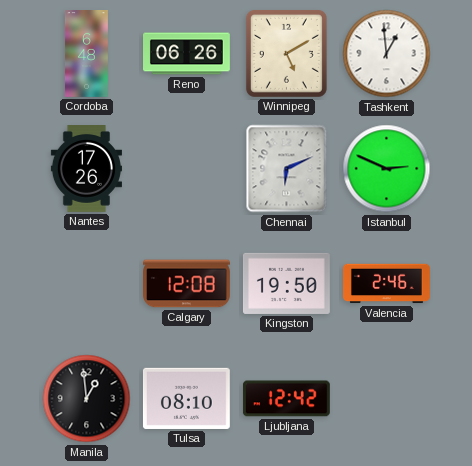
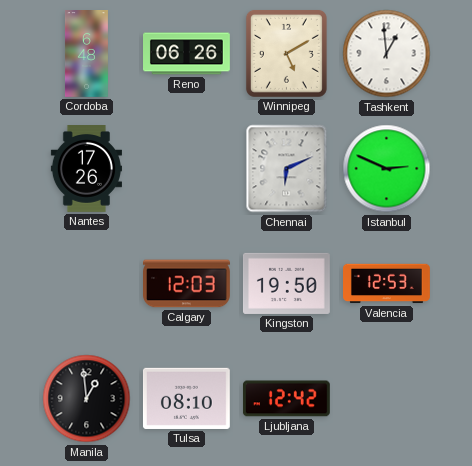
Calgary: 12:08 -> 12:03 (187, 284)
Valencia: 2:46 -> 12:53 (387, 284)
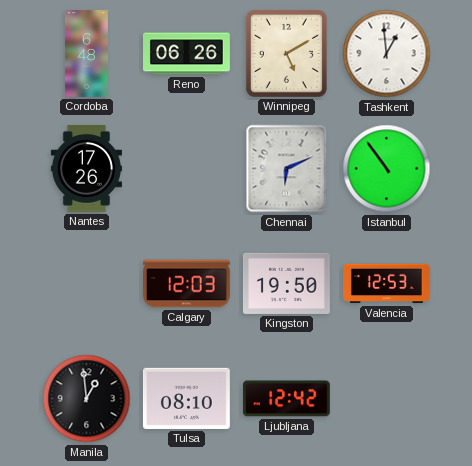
Istanbul: 2:49 -> 10:54 (387, 169)
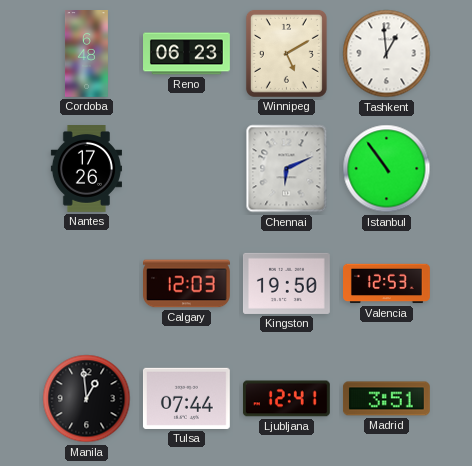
Reno: 06:26 -> 06:23 (187, 54)
Tulsa: 08:10 -> 07:44 (186, 398)
Ljubljana: 12:42 -> 12:41 (286, 399)
Madrid: none -> 3:51 (386, 399)
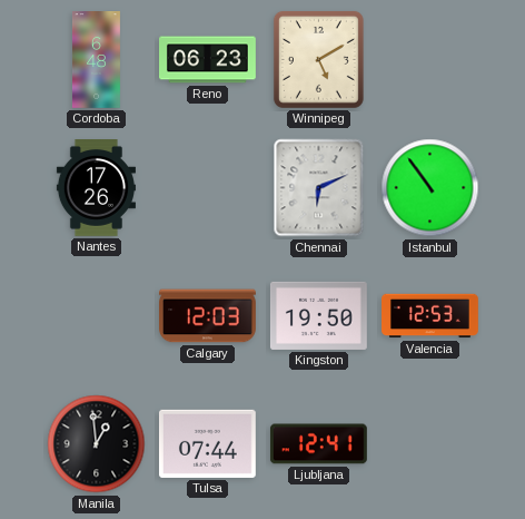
Tashkent: 12:59 -> none (387, 54)
Madrid: 3:51 -> none (386, 399)
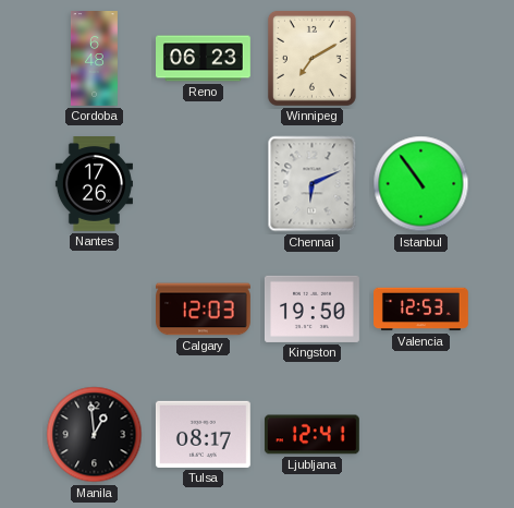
Winnipeg: 5:10 -> 7:10 (311, 58)
Tulsa: 07:44 -> 08:17 (203, 434)
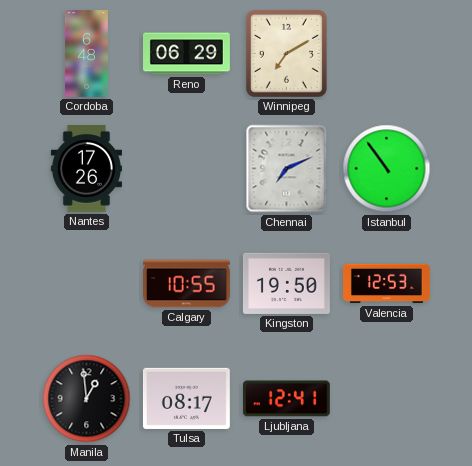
Reno: 06:23 -> 06:29 (187, 54)
Chennai: 6:11 -> 7:11 (287, 169)
Calgary: 12:03 -> 10:55 (187, 284)
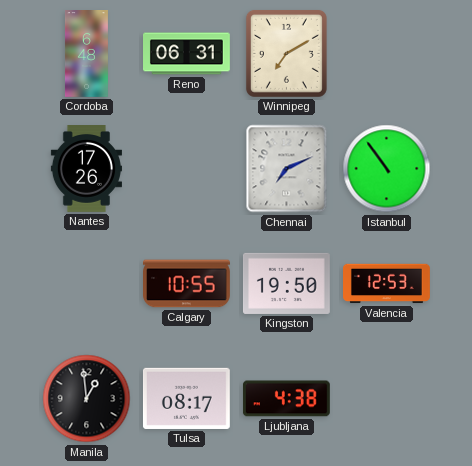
Reno: 06:29 -> 06:31 (187, 54)
Ljubljana: 12:41 -> 4:38 (286, 399)
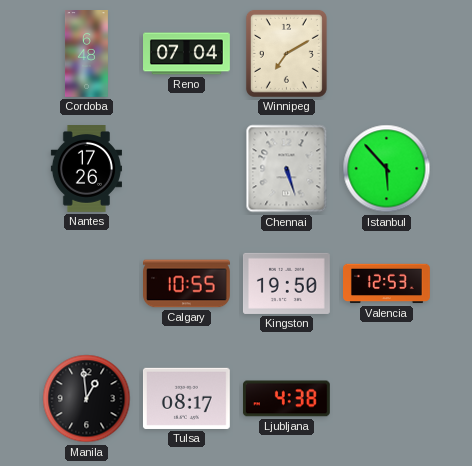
Reno: 06:31 -> 07:04 (187, 54)
Chennai: 7:11 -> 5:27 (287, 169)
Istanbul: 10:54 -> 5:53 (387, 169)
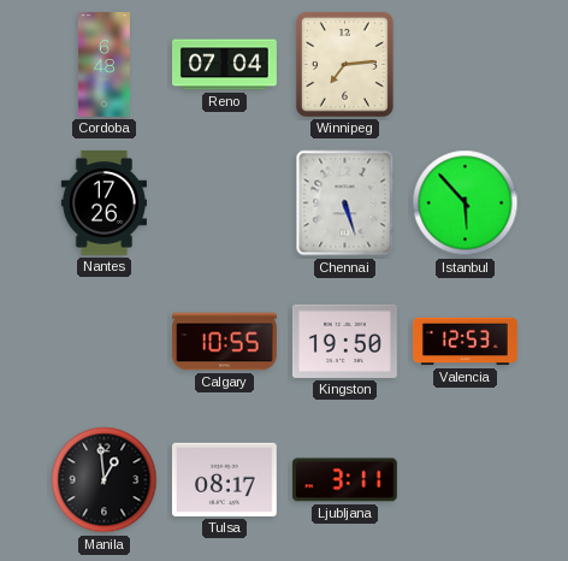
Winnipeg: 7:10 -> 7:14 (344, 64)
Ljubljana: 4:38 -> 3:11 (344, 480)
